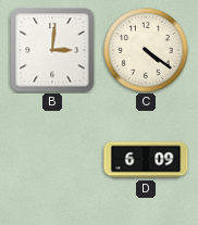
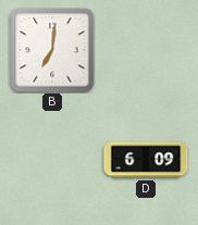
B: 3:01 -> 7:01 (52, 50)
C: 4:21 -> none (146, 50)
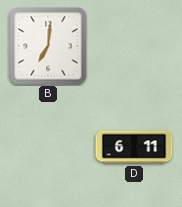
D: 6:09 -> 6:11 (134, 147)
